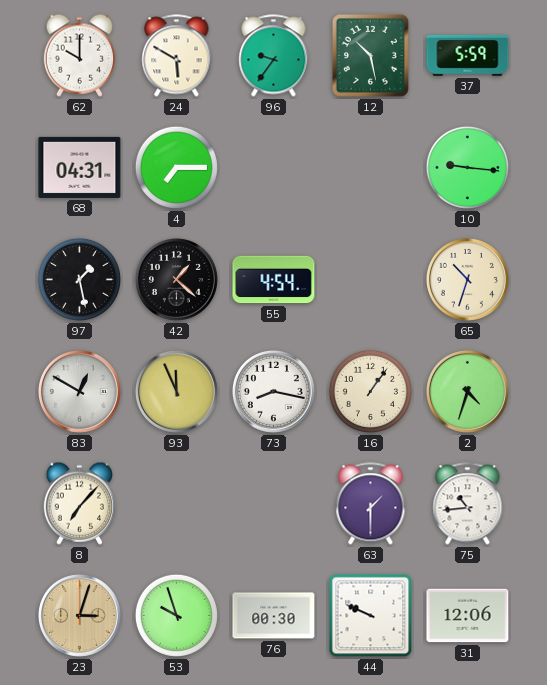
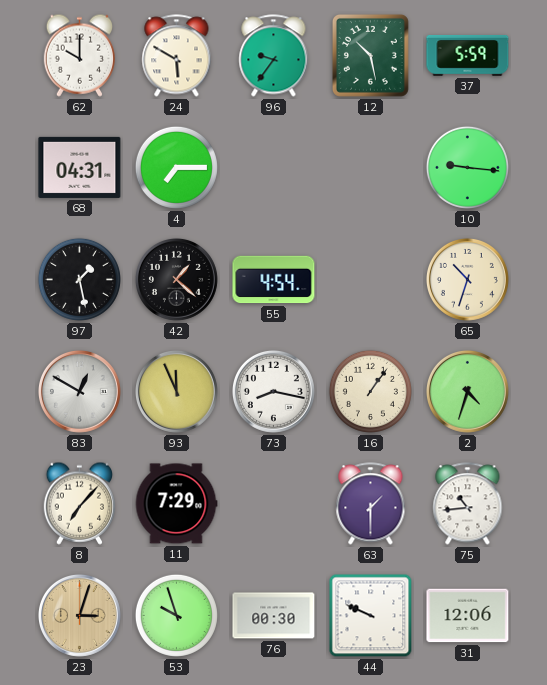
11: none -> 7:29 (176, 504)
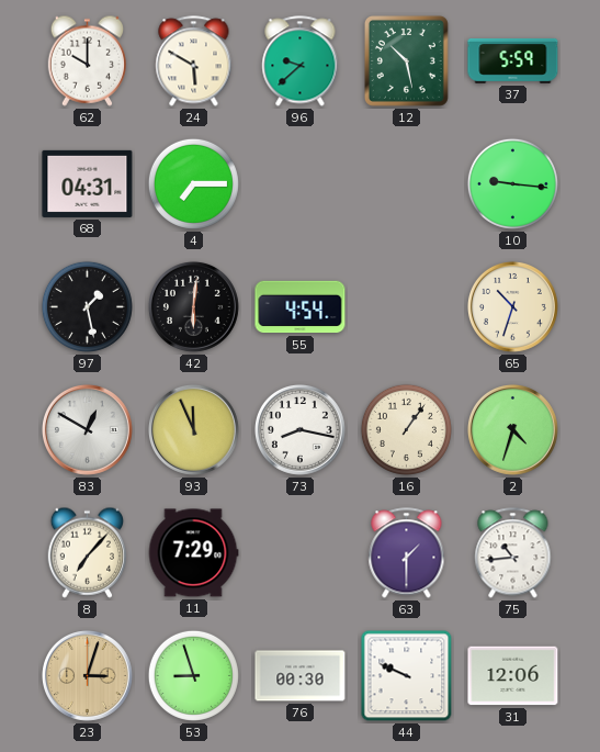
96: 9:36 -> 9:38 (301, 61)
42: 1:22 -> 6:01 (193, 306)
53: 9:57 -> 8:57 (193, 675)
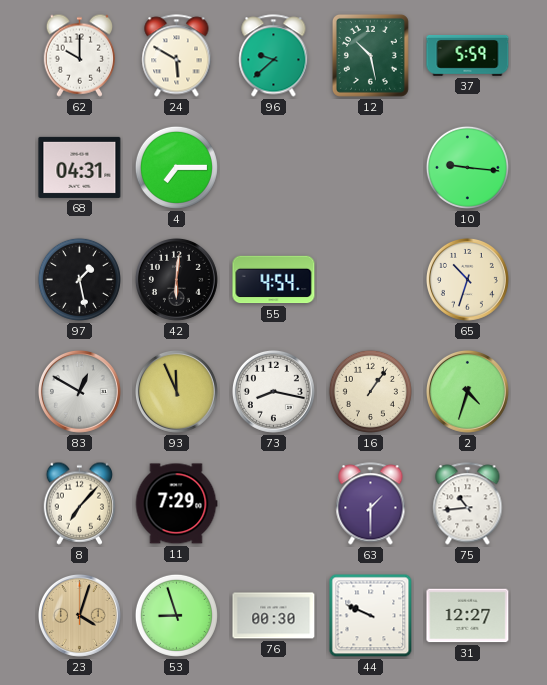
23: 3:03 -> 4:03 (79, 615)
31: 12:06 -> 12:27 (468, 616)
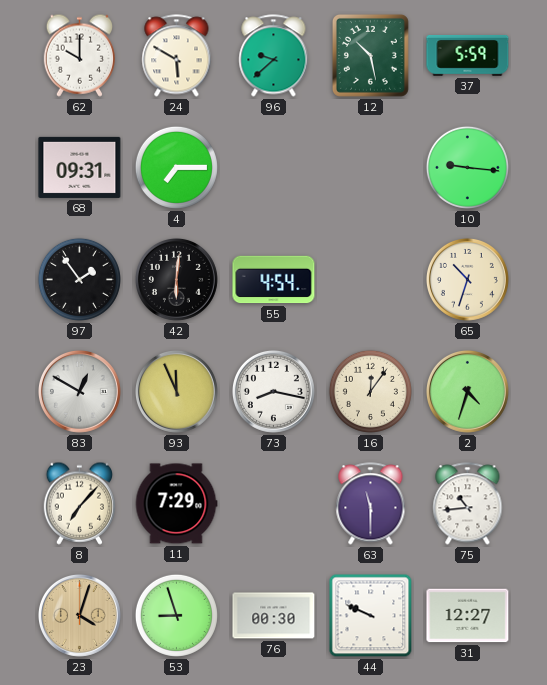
68: 04:31 -> 09:31 (80, 167)
97: 1:28 -> 1:54 (79, 279)
16: 1:06 -> 12:06 (370, 391)
63: 1:30 -> 11:30 (371, 504)
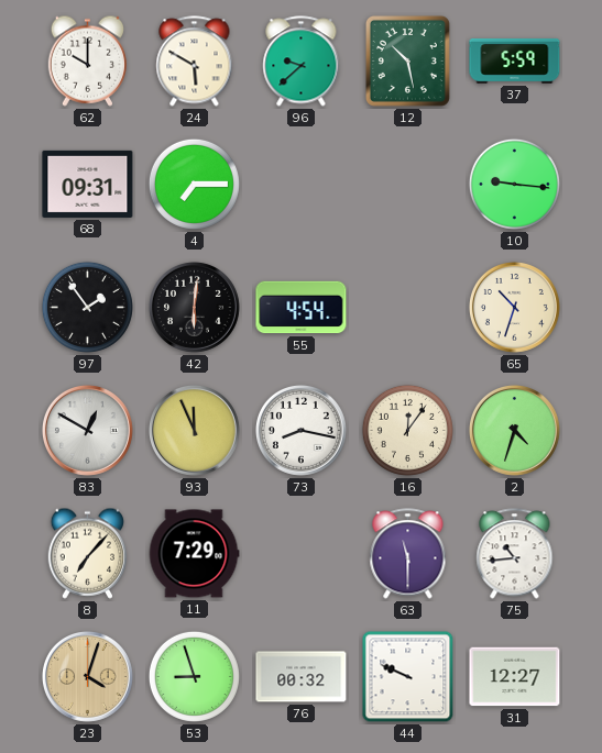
76: 00:30 -> 00:32 (302, 677)
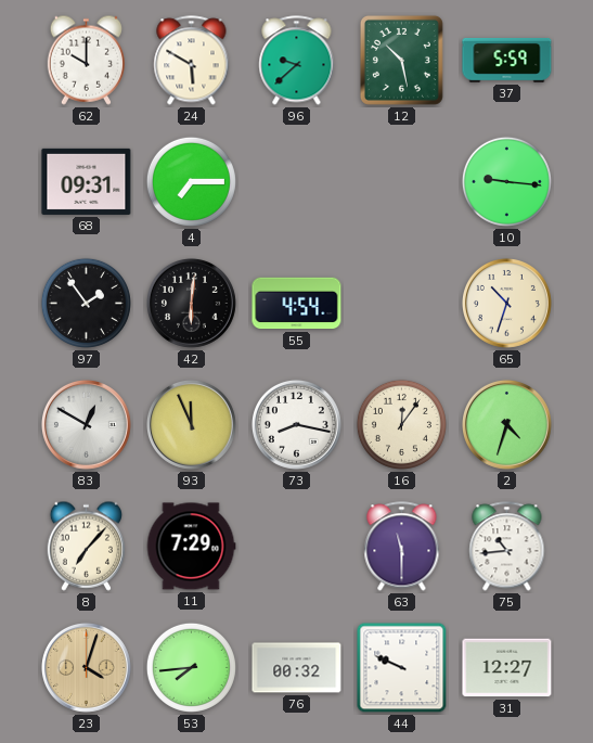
53: 8:57 -> 7:44 (191, 667)
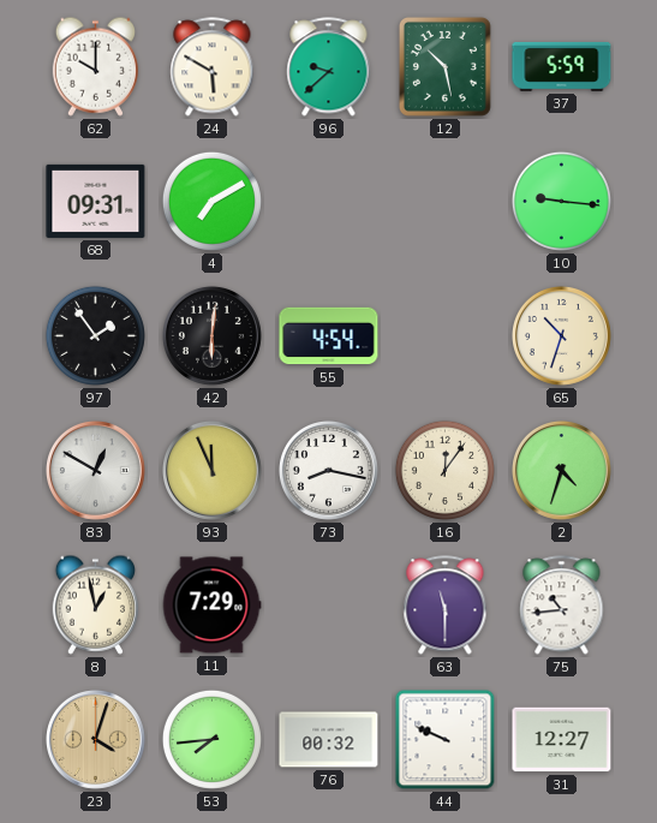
4: 7:15 -> 7:10 (211, 201)
8: 7:07 -> 12:58 (95, 604)
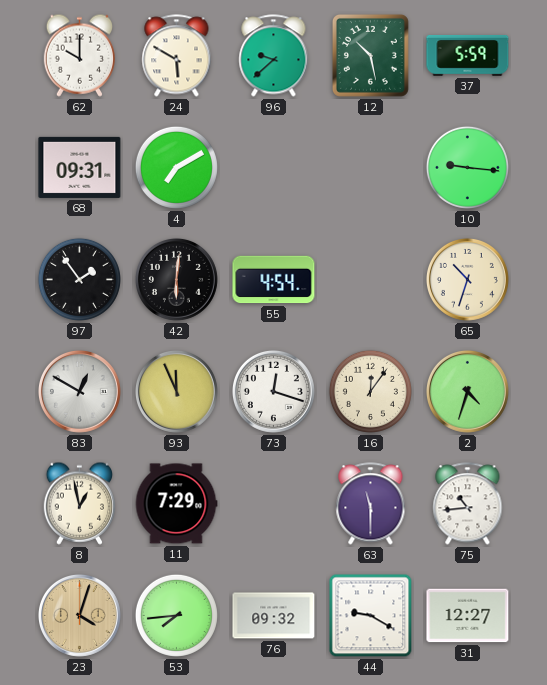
73: 8:17 -> 12:18 (273, 391)
76: 00:32 -> 09:32 (274, 616)
44: 9:49 -> 9:20 (371, 616)
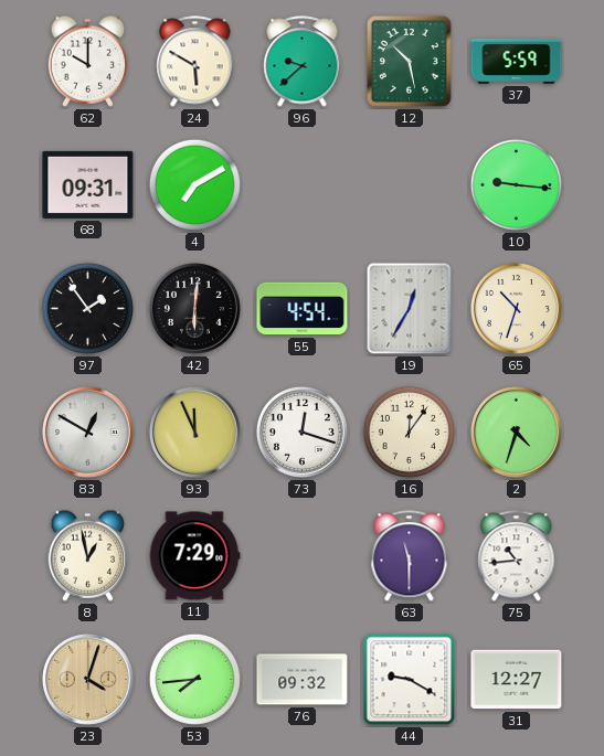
19: none -> 12:35 (410, 309)
